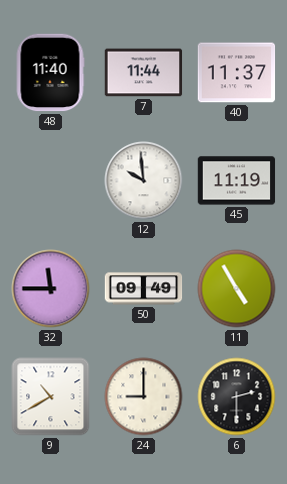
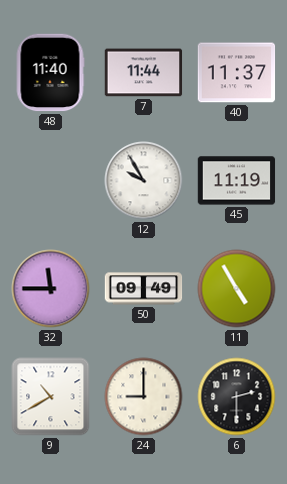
12: 9:59 -> 9:55 (144, 181)
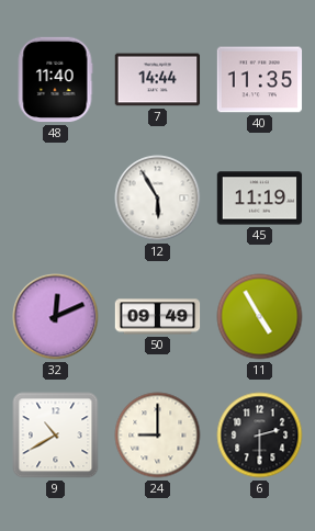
7: 11:44 -> 14:44 (158, 80)
40: 11:37 -> 11:35 (260, 80)
12: 9:55 -> 5:55 (158, 199)
32: 11:45 -> 12:11 (56, 317)
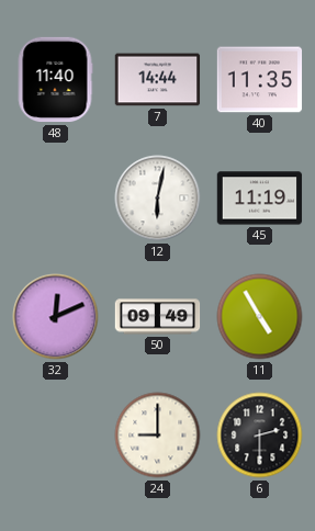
12: 5:55 -> 6:02 (158, 199)
9: 10:40 -> none (56, 436)
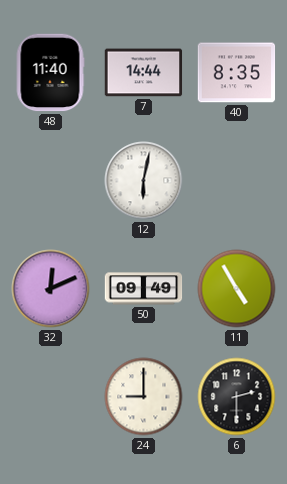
40: 11:35 -> 8:35 (237, 73)
45: 11:19 -> none (260, 199)
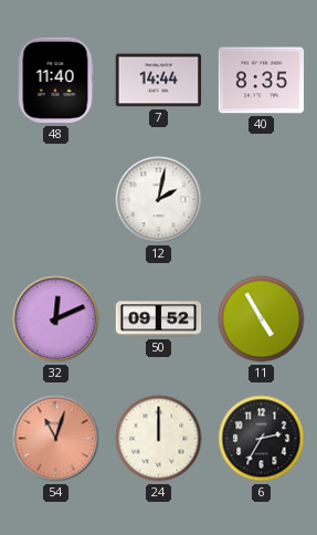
12: 6:02 -> 2:02 (159, 200)
50: 09:49 -> 09:52 (159, 319)
54: none -> 11:03 (56, 439)
24: 9:00 -> 12:00 (159, 439)
6: 2:30 -> 2:35 (262, 439)
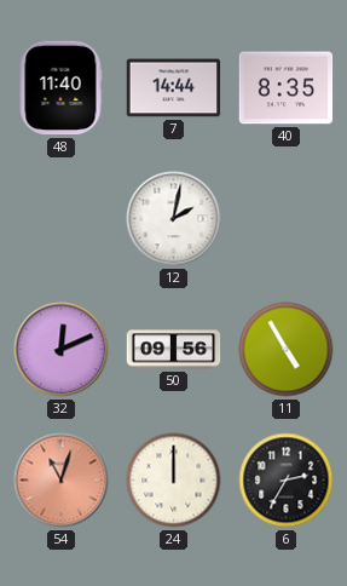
50: 09:52 -> 09:56 (174, 350)
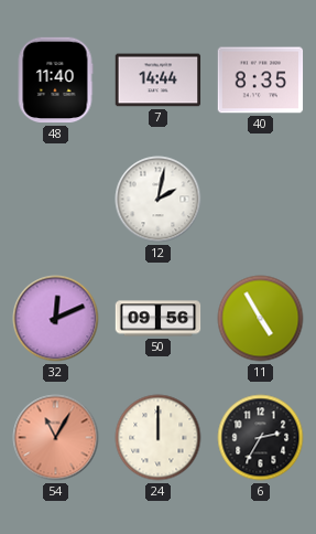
54: 11:03 -> 11:05 (56, 438)
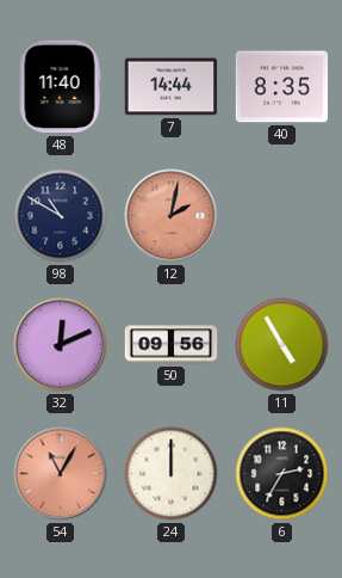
98: none -> 10:50 (61, 216)
12 dial: white -> salmon (172, 216)
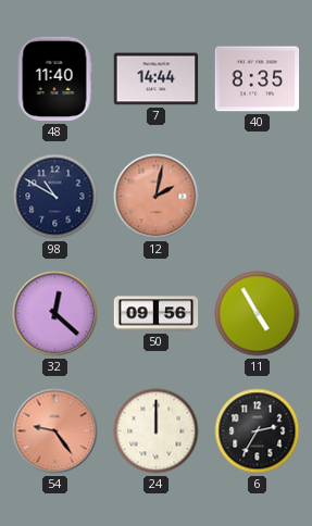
32: 12:11 -> 12:22 (55, 314)
54: 11:05 -> 9:24 (55, 431)
